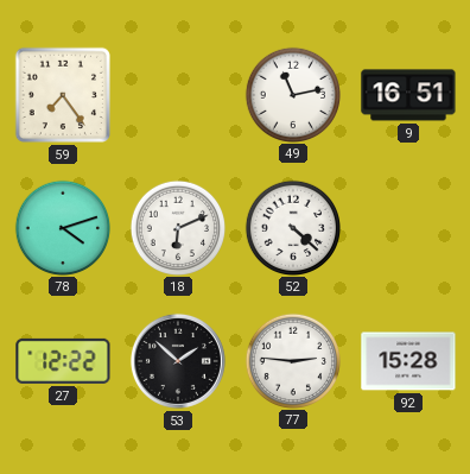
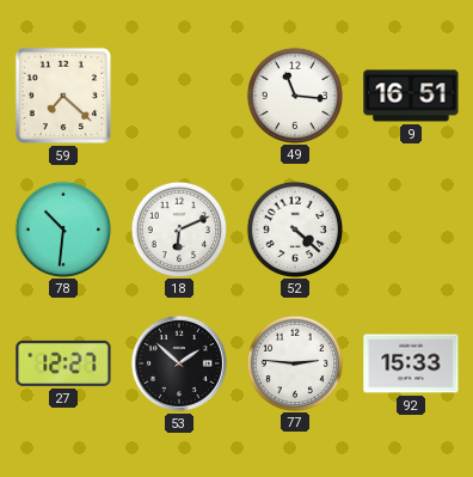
59: 7:24 -> 7:22 (63, 96)
49: 11:13 -> 11:16 (294, 94)
78: 4:12 -> 10:31 (62, 228)
27: 12:22 -> 12:27 (63, 363)
92: 15:28 -> 15:33 (411, 363)
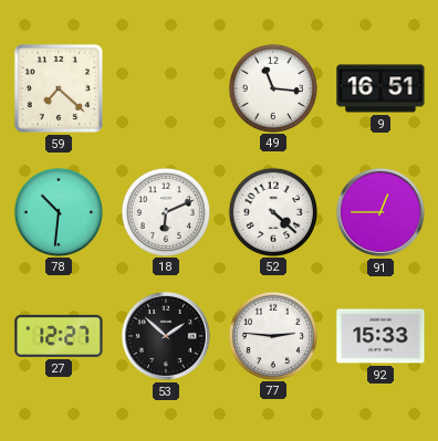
91: none -> 12:45 (380, 212)
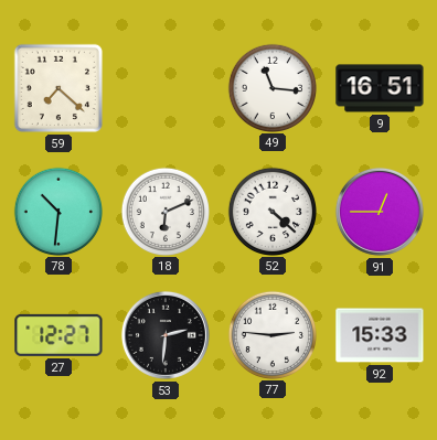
53: 1:52 -> 2:31 (166, 335)
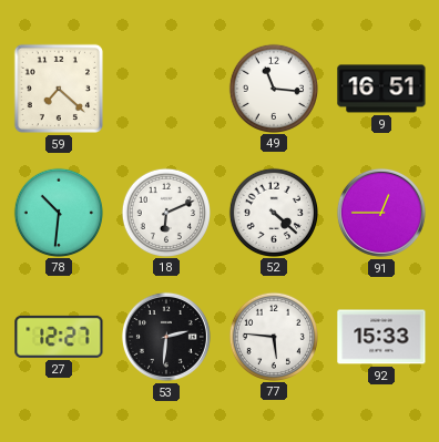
77: 2:46 -> 5:46 (273, 336)
